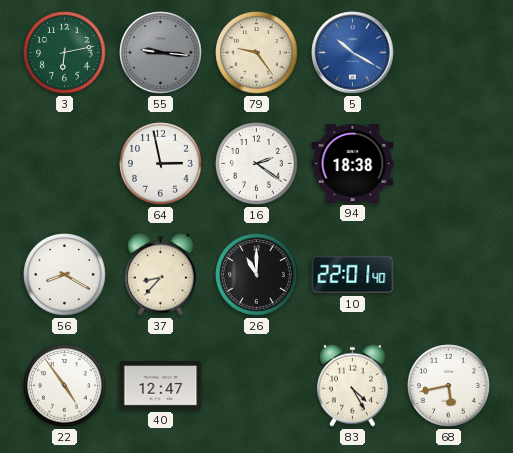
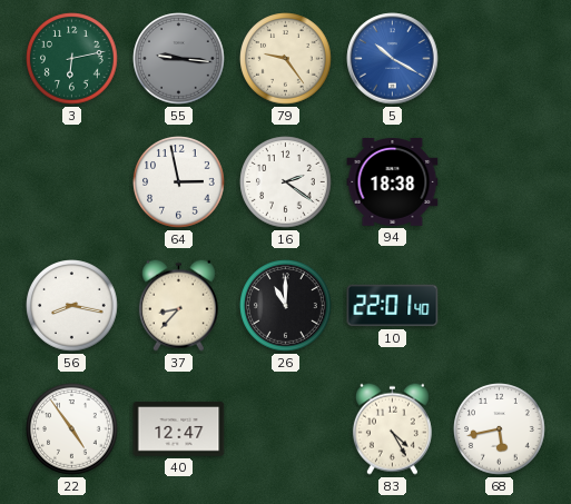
56: 8:20 -> 8:17 (72, 306)
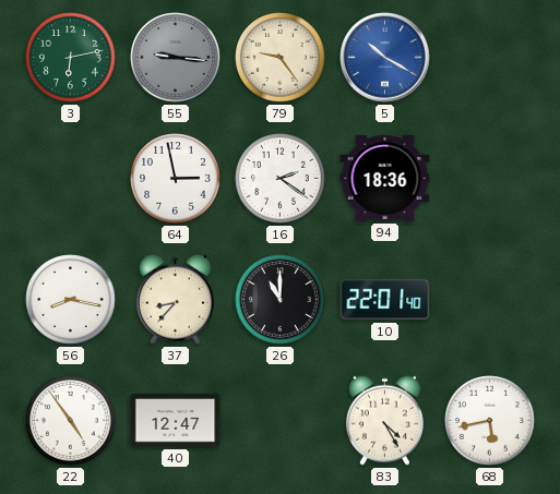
94: 18:38 -> 18:36 (385, 179)
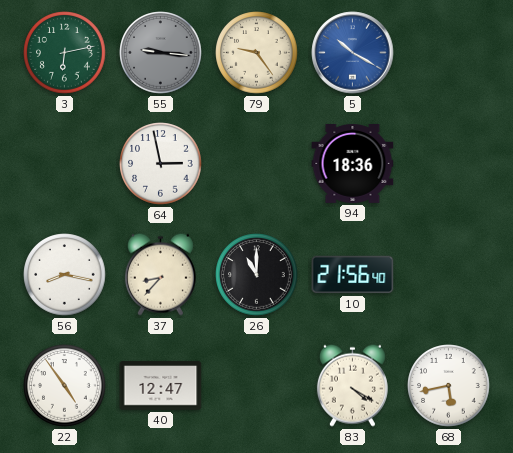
16: 2:21 -> none (281, 179)
10: 22:01 -> 21:56 (353, 275)
83: 4:25 -> 4:20 (352, 385)
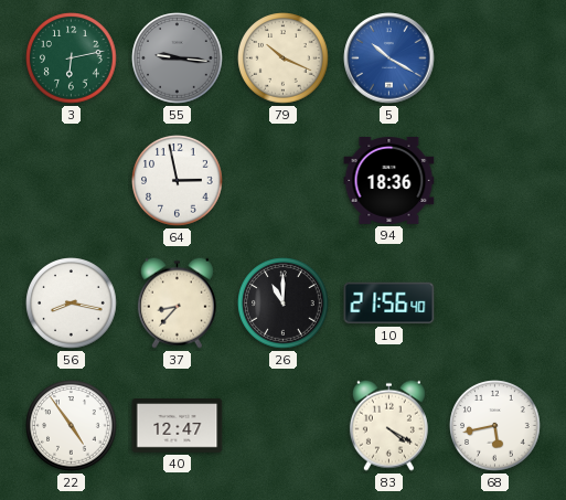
79: 9:24 -> 10:19 (284, 58)
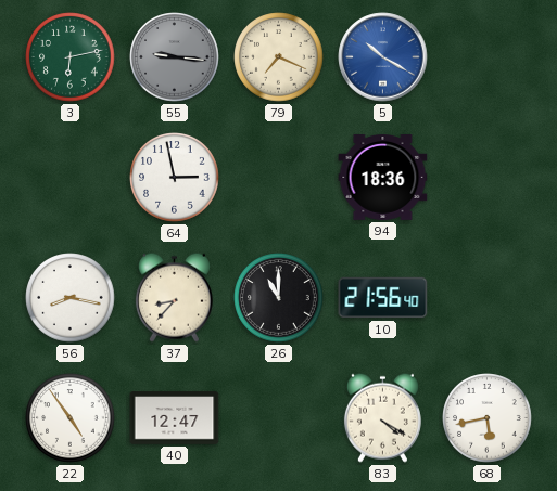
79: 10:19 -> 7:19 (279, 57)
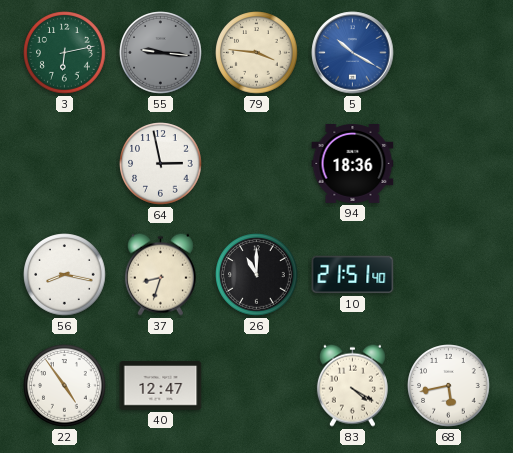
79: 7:19 -> 3:46 (257, 53)
37: 8:37 -> 8:33 (160, 274)
10: 21:56 -> 21:51 (353, 275)
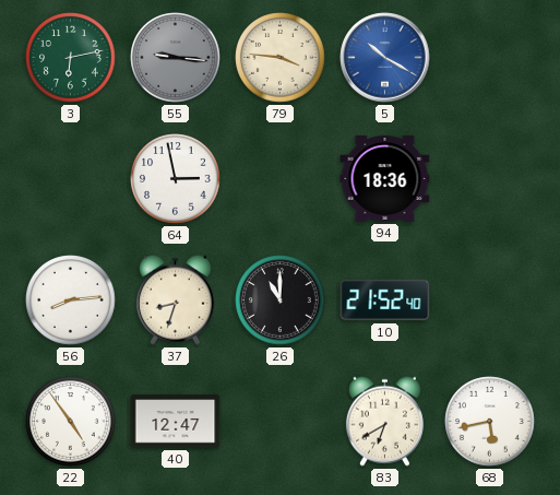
56: 8:17 -> 8:14 (71, 300)
10: 21:51 -> 21:52 (385, 300)
83: 4:20 -> 6:40 (384, 421)
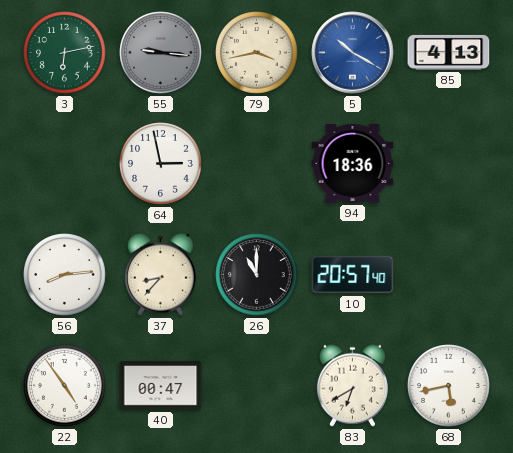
79: 3:46 -> 3:43 (257, 53)
85: none -> 4:13 (449, 52)
37: 8:33 -> 8:37 (160, 274)
10: 21:52 -> 20:57 (353, 275)
40: 12:47 -> 00:47 (161, 386)
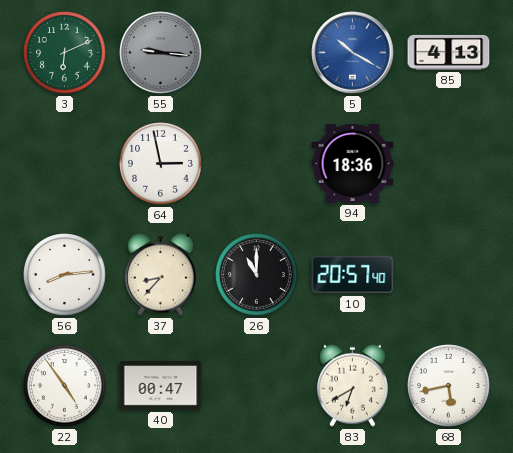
3: 6:13 -> 6:11 (65, 53)
79: 3:43 -> none (257, 53)
